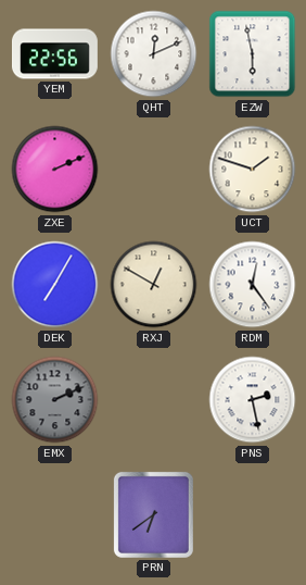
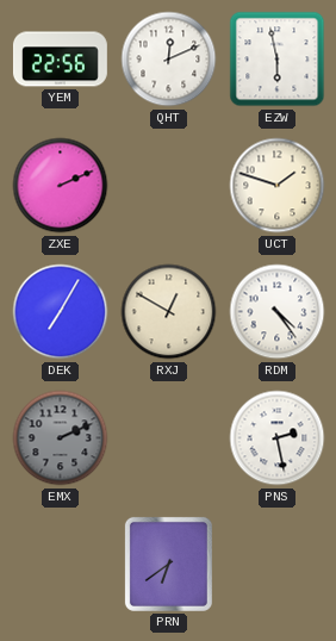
RDM: 12:24 -> 4:24 (278, 312)
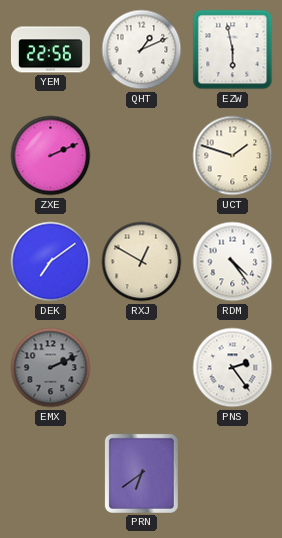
QHT: 12:11 -> 1:11 (142, 50)
DEK: 7:05 -> 7:09 (51, 262)
PNS: 2:28 -> 2:24 (233, 368)
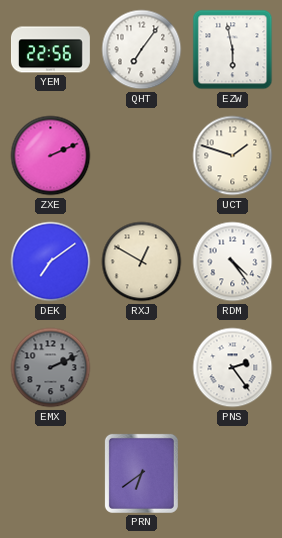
QHT: 1:11 -> 7:06 (142, 50)
